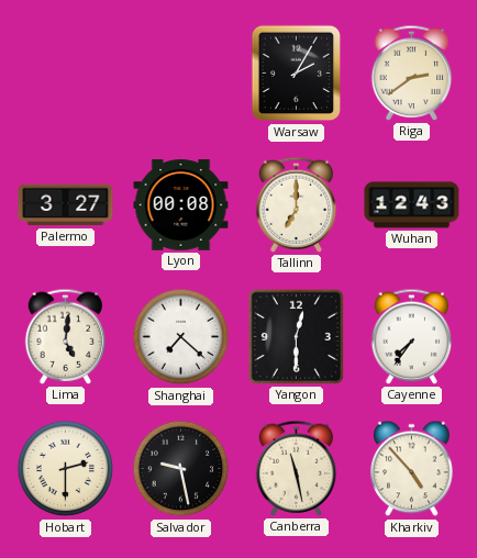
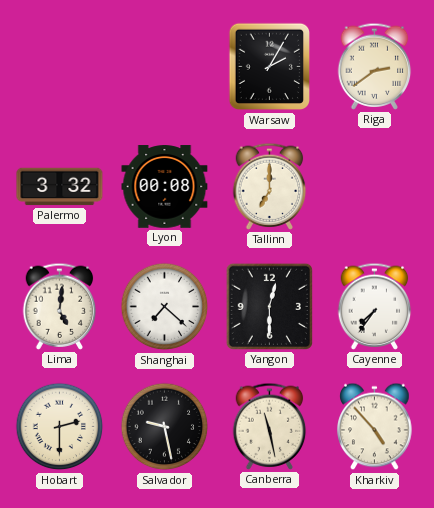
Palermo: 3:27 -> 3:32 (60, 187)
Wuhan: 12:43 -> none (412, 205)
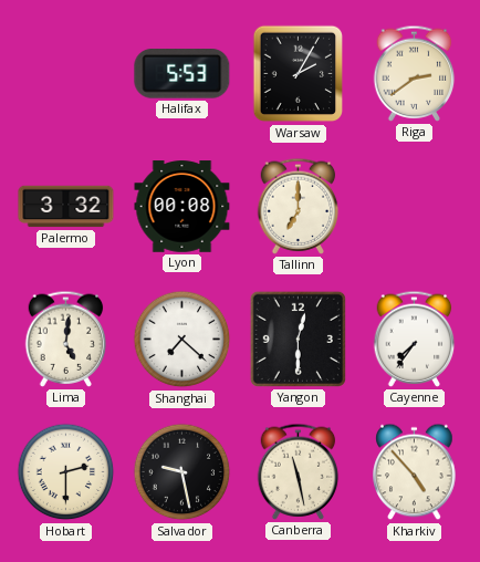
Halifax: none -> 5:53 (182, 74)
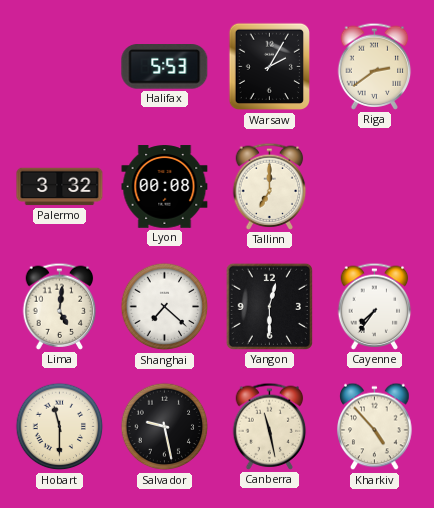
Hobart: 2:30 -> 11:30 (60, 427)
